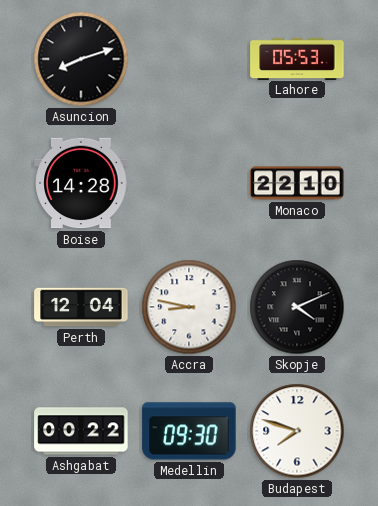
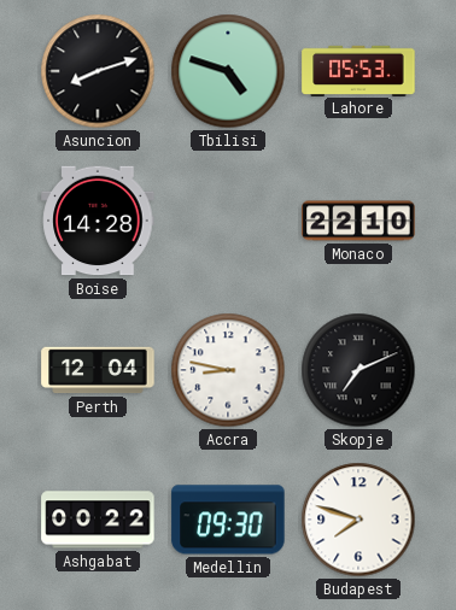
Tbilisi: none -> 4:48 (228, 71)
Skopje: 4:11 -> 7:11 (358, 370)
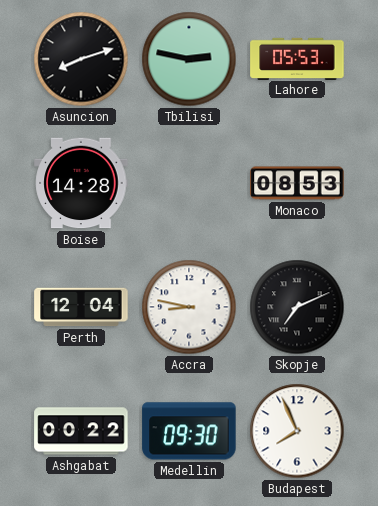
Tbilisi: 4:48 -> 2:47 (189, 59)
Monaco: 22:10 -> 08:53 (297, 183)
Budapest: 7:48 -> 7:56 (297, 431)
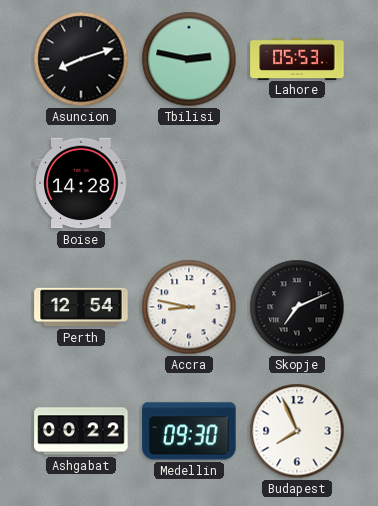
Monaco: 08:53 -> none (297, 183)
Perth: 12:04 -> 12:54 (81, 307)
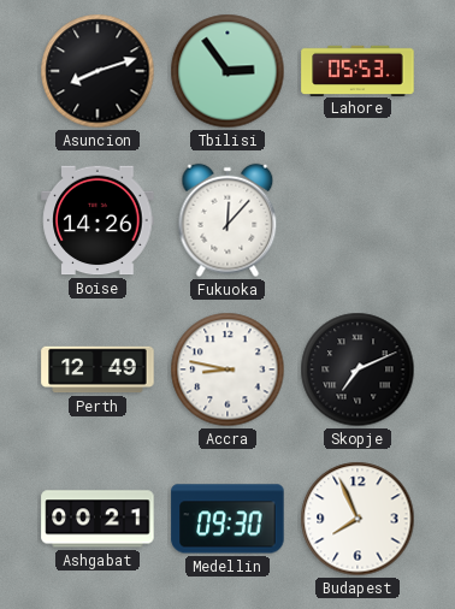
Tbilisi: 2:47 -> 2:54 (227, 71)
Boise: 14:28 -> 14:26 (97, 220)
Fukuoka: none -> 12:07 (227, 220)
Perth: 12:54 -> 12:49 (97, 369)
Ashgabat: 00:22 -> 00:21 (97, 519)
